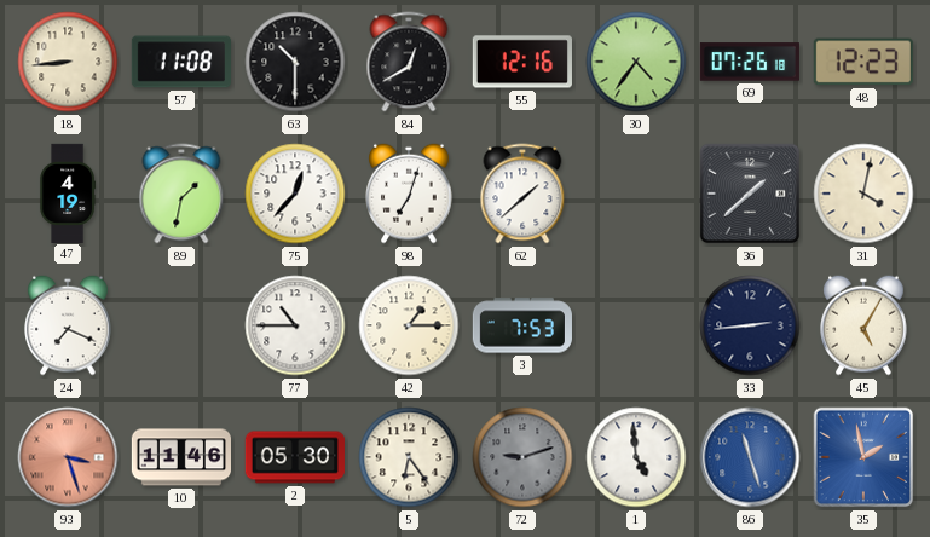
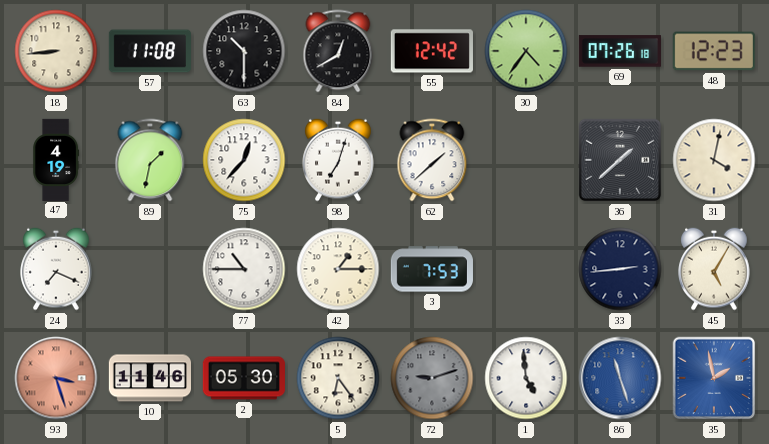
55: 12:16 -> 12:42 (432, 51)
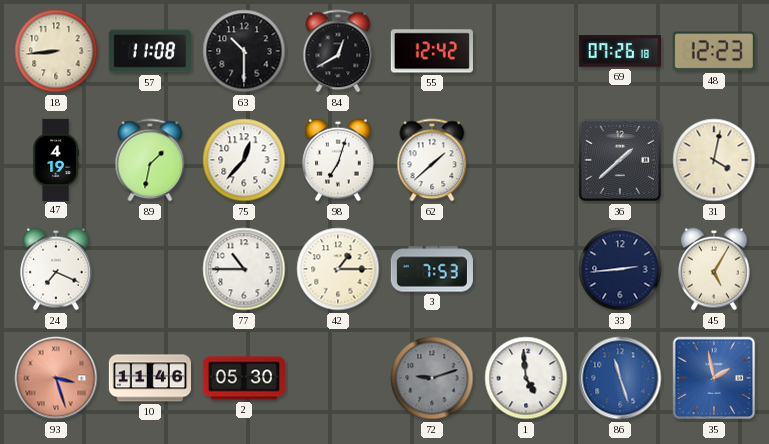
30: 4:36 -> none (526, 51)
5: 6:24 -> none (338, 378)
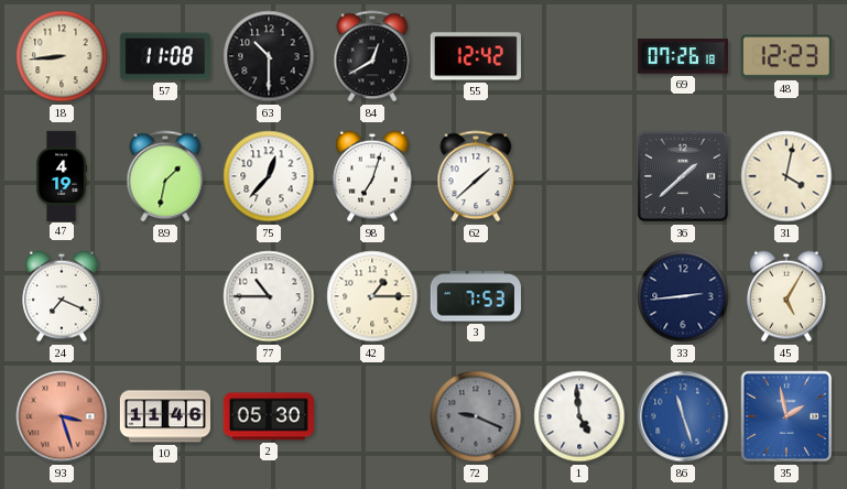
72: 9:12 -> 9:19 (476, 416)
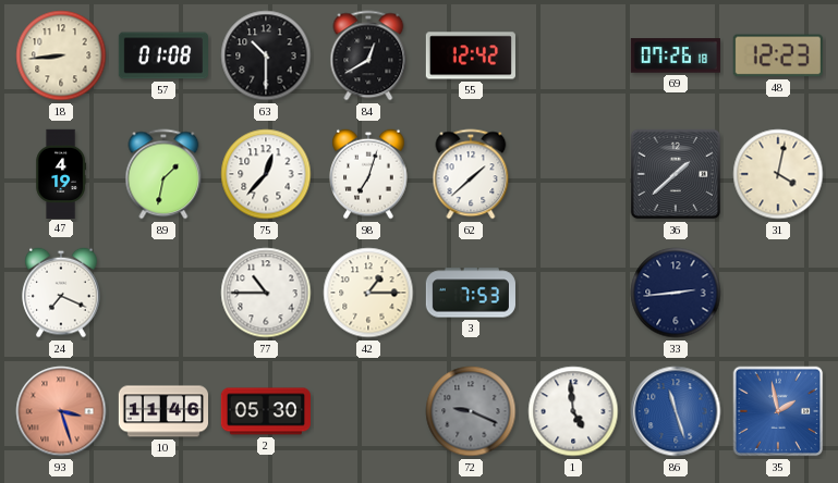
57: 11:08 -> 01:08 (162, 55)
45: 5:05 -> none (786, 296)
